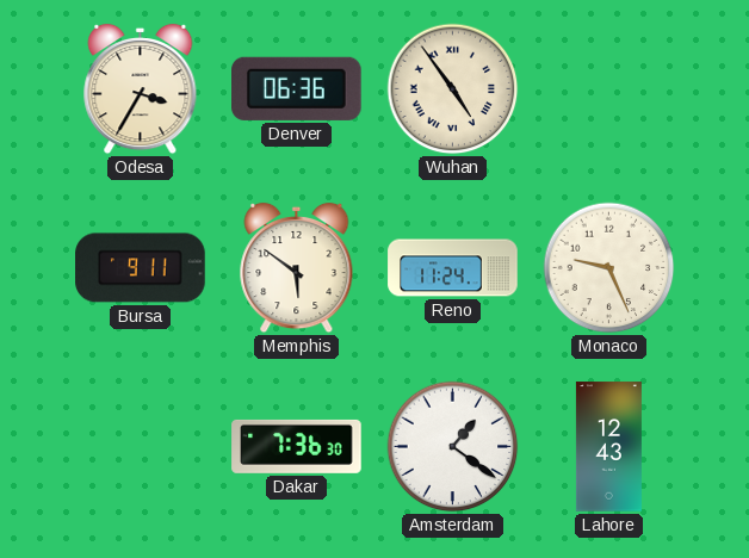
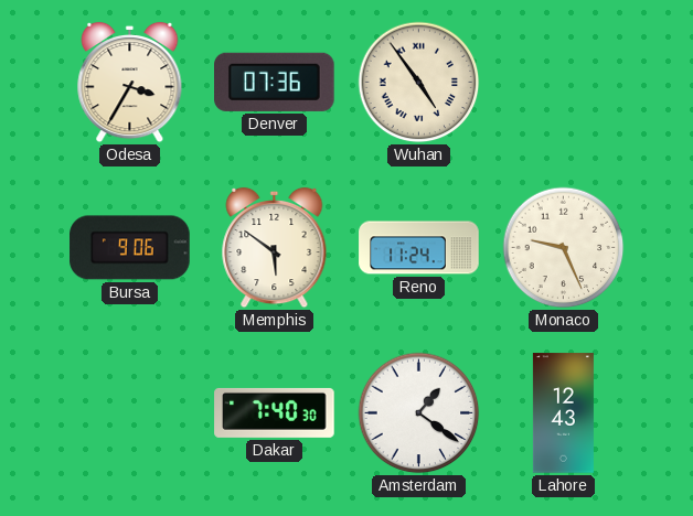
Denver: 06:36 -> 07:36 (275, 82)
Bursa: 9:11 -> 9:06 (130, 248)
Dakar: 7:36 -> 7:40 (275, 412)
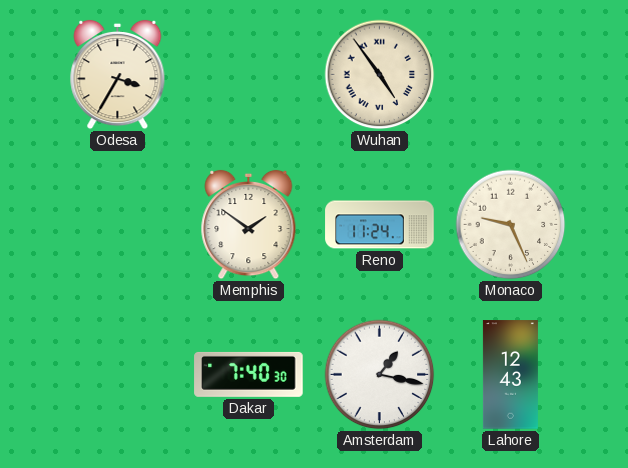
Denver: 07:36 -> none (275, 82)
Bursa: 9:06 -> none (130, 248)
Memphis: 5:51 -> 1:51 (249, 225)
Amsterdam: 1:21 -> 1:17 (380, 375)
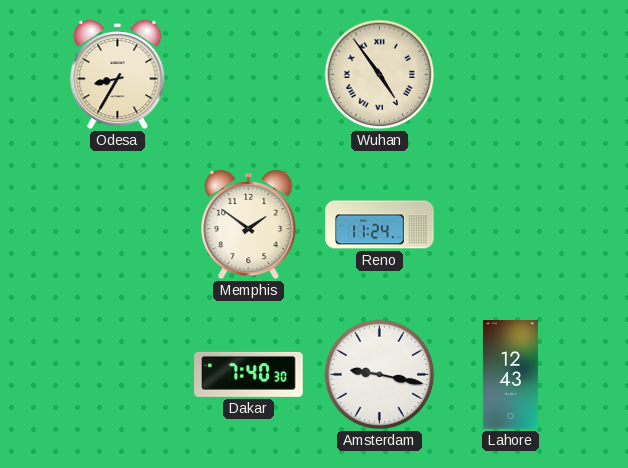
Odesa: 3:35 -> 8:35 (118, 75)
Monaco: 9:26 -> none (511, 225)
Amsterdam: 1:17 -> 9:17 (380, 375)
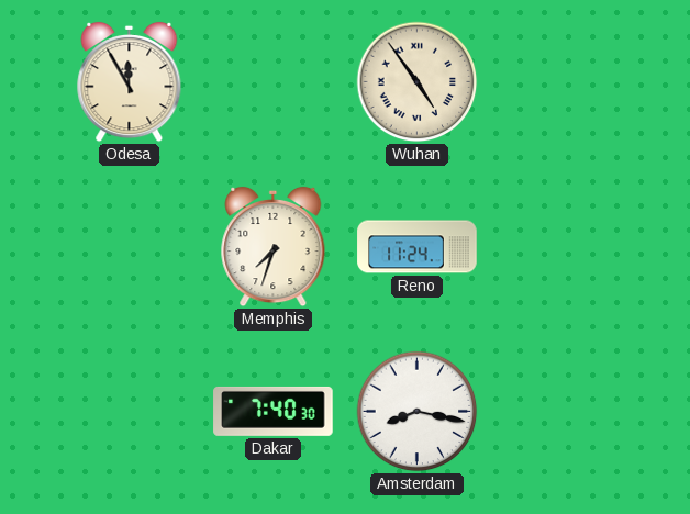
Odesa: 8:35 -> 11:55 (130, 82)
Memphis: 1:51 -> 7:33 (274, 247)
Amsterdam: 9:17 -> 8:17 (418, 412)
Lahore: 12:43 -> none (510, 375)
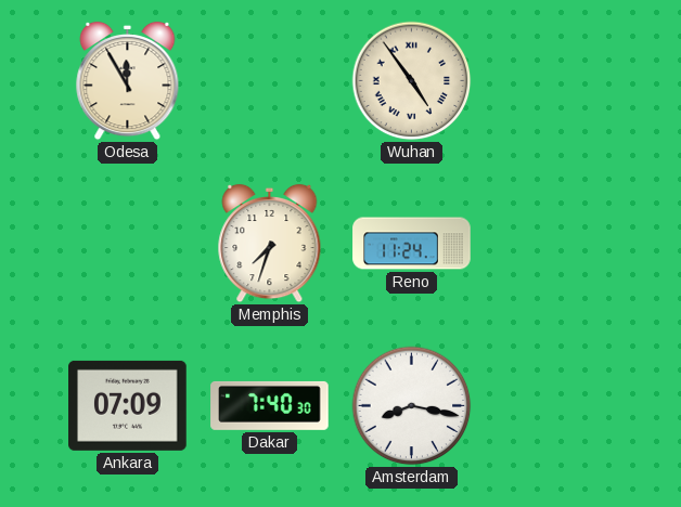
Ankara: none -> 07:09 (128, 405)
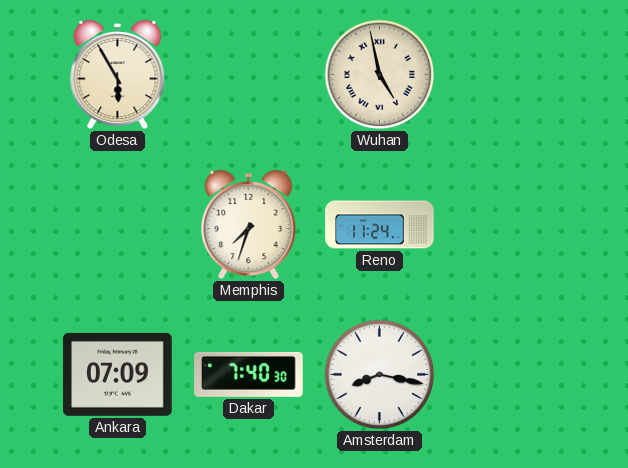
Odesa: 11:55 -> 5:55 (118, 75)
Wuhan: 4:54 -> 4:58 (380, 75)
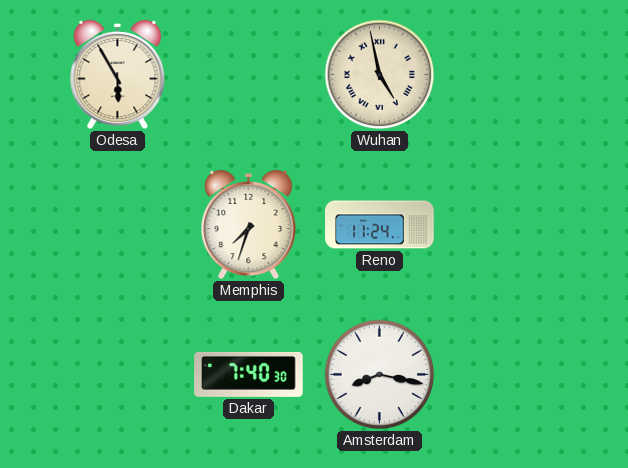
Ankara: 07:09 -> none (118, 374)
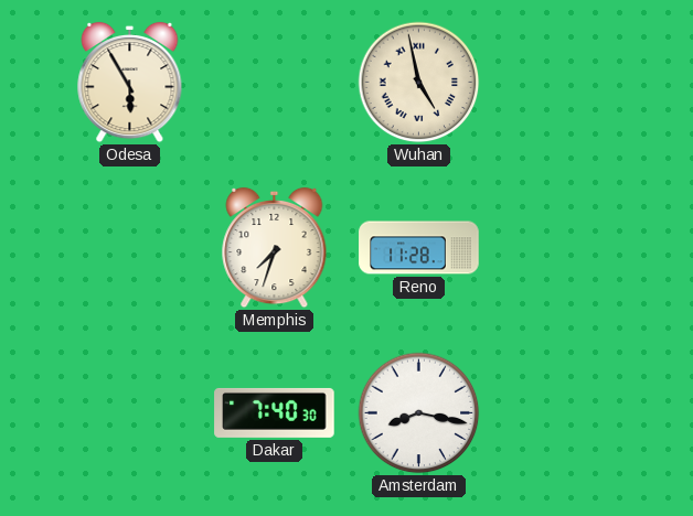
Reno: 11:24 -> 11:28 (419, 248)
